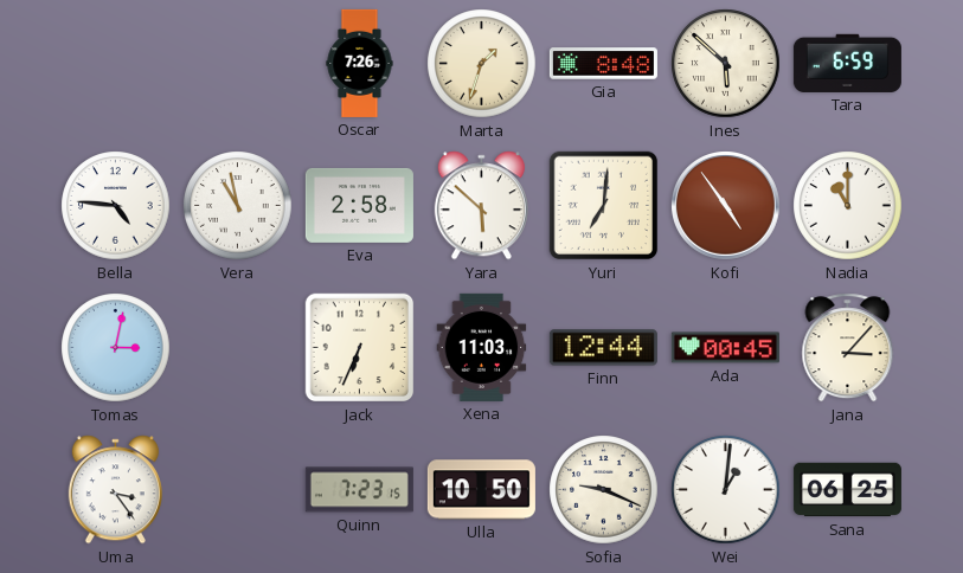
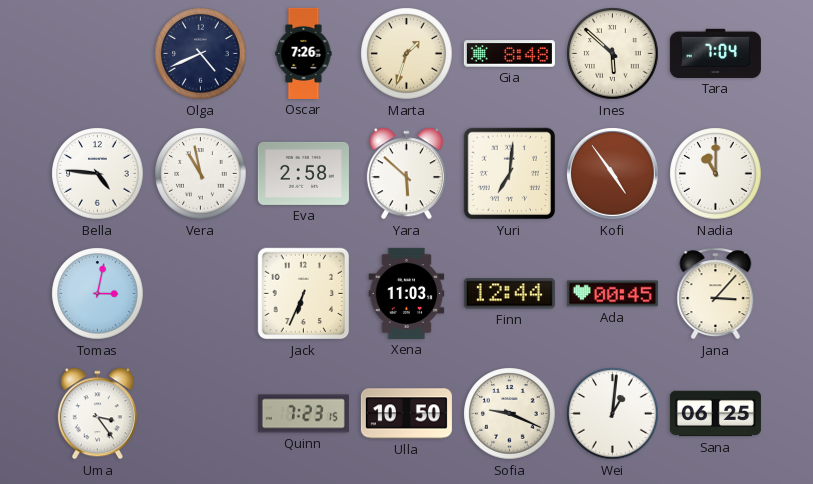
Olga: none -> 4:41 (201, 54)
Tara: 6:59 -> 7:04 (715, 53)
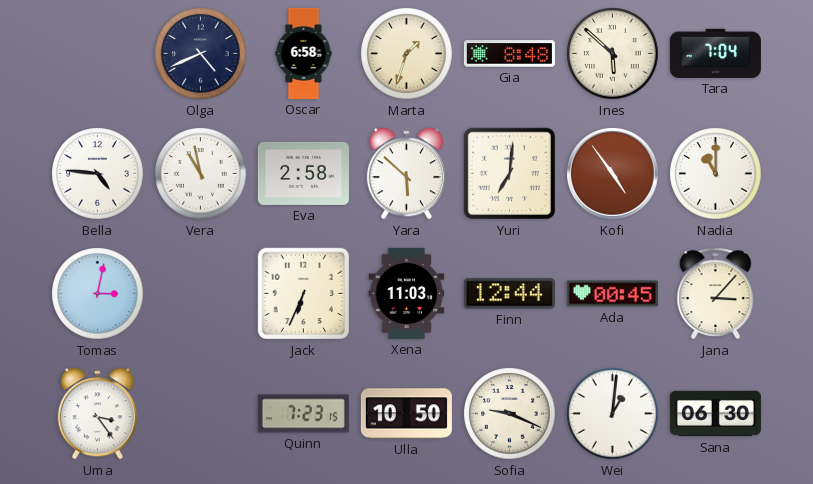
Oscar: 7:26 -> 6:58 (304, 53)
Sana: 06:25 -> 06:30 (715, 414)
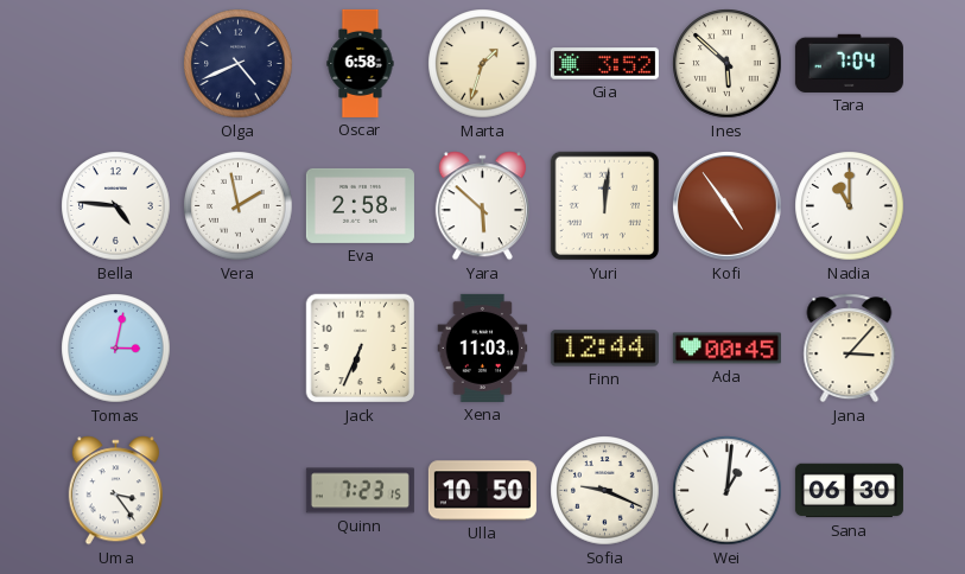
Gia: 8:48 -> 3:52 (604, 64)
Vera: 10:58 -> 1:58 (239, 206)
Yuri: 7:01 -> 12:01 (605, 206)
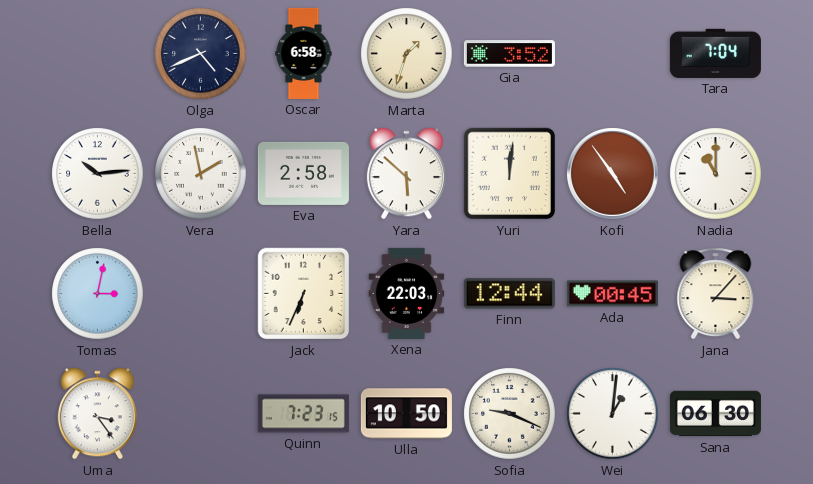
Ines: 5:52 -> none (728, 64)
Bella: 4:46 -> 10:14 (98, 174)
Xena: 11:03 -> 22:03 (407, 293)
